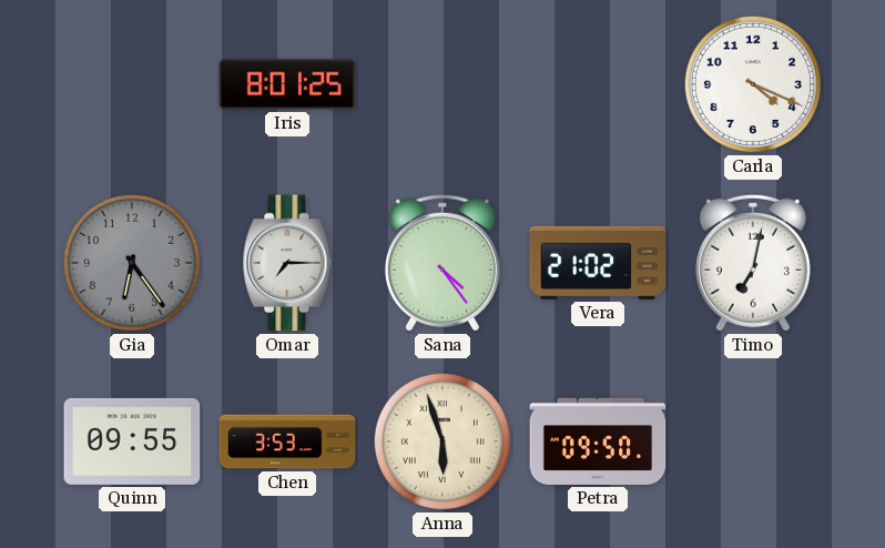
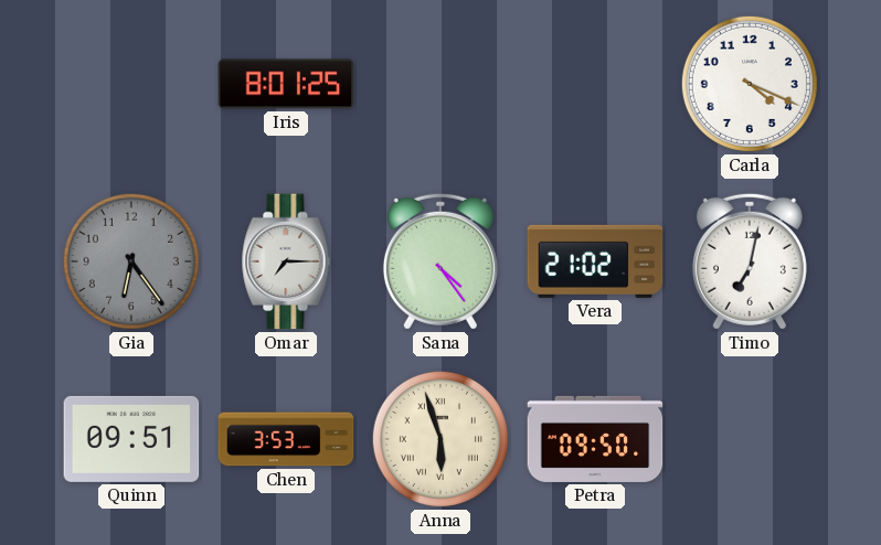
Quinn: 09:55 -> 09:51 (131, 439)
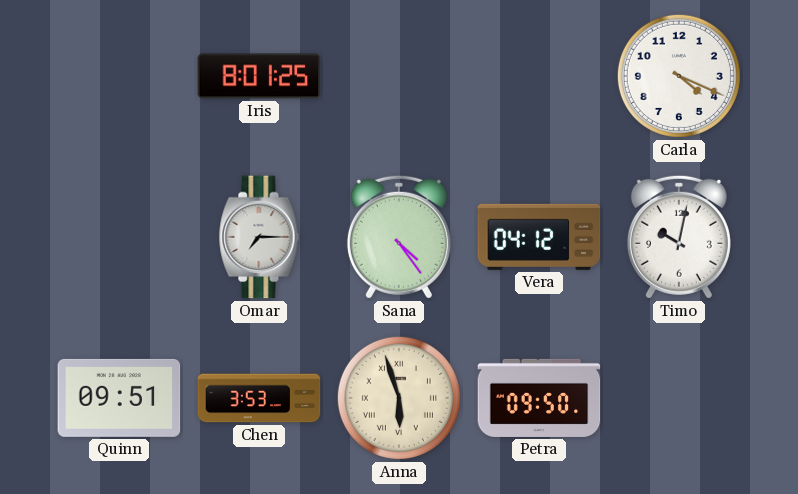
Gia: 6:24 -> none (131, 261)
Vera: 21:02 -> 04:12 (539, 237)
Timo: 7:02 -> 10:02 (679, 237)
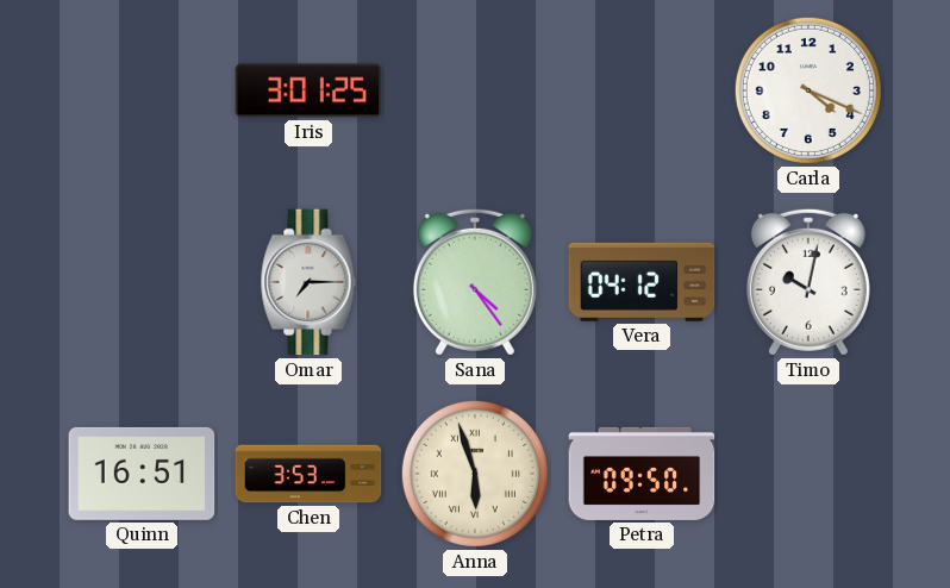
Iris: 8:01 -> 3:01 (308, 90)
Quinn: 09:51 -> 16:51 (142, 474)
